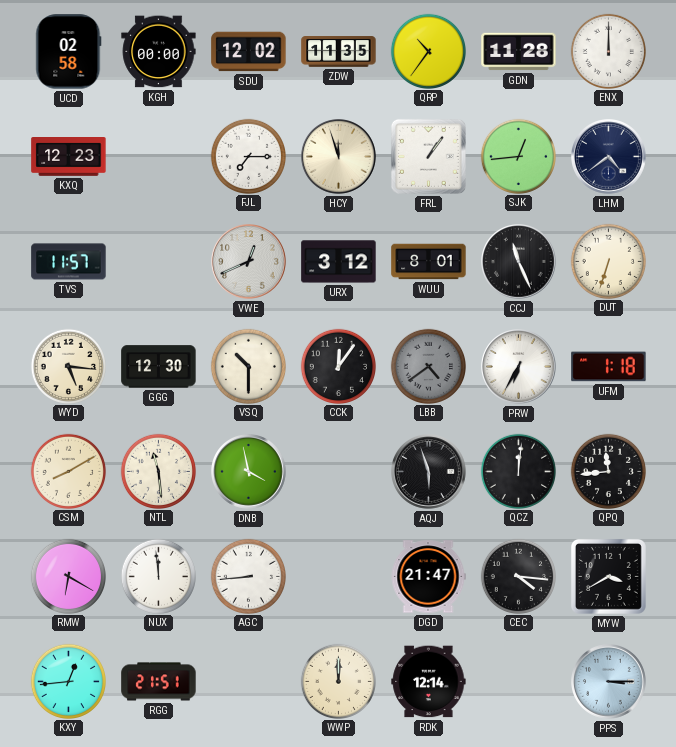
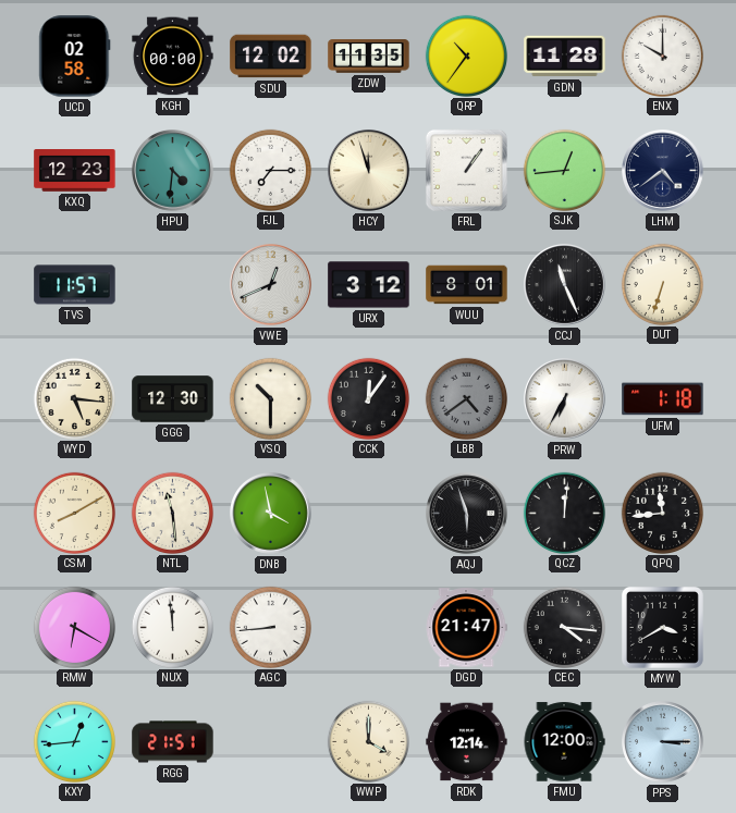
ENX: 12:00 -> 10:00 (662, 56)
HPU: none -> 4:31 (173, 171)
WWP: 12:00 -> 4:00 (368, 741)
FMU: none -> 12:00 (564, 742)
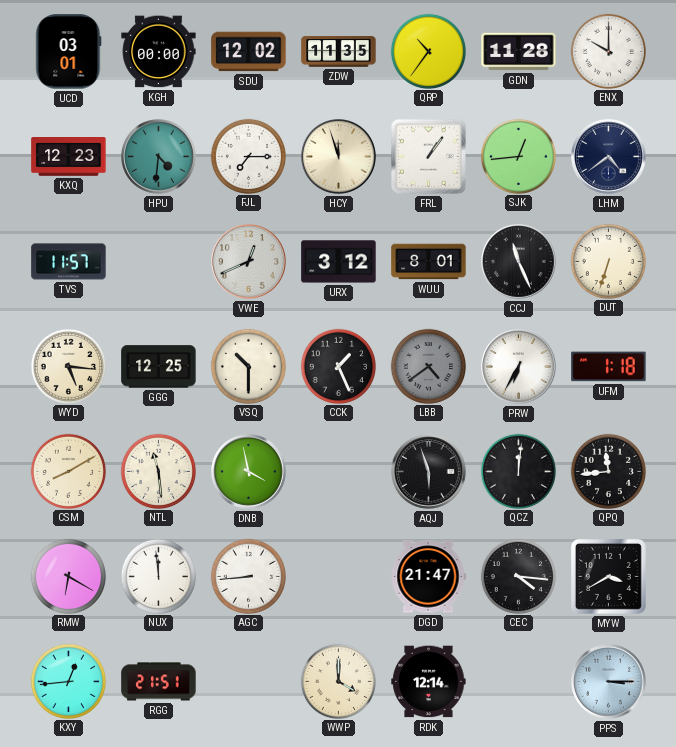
UCD: 02:58 -> 03:01 (69, 52)
GGG: 12:30 -> 12:25 (159, 367)
CCK: 12:06 -> 1:26 (338, 366)
FMU: 12:00 -> none (564, 742)
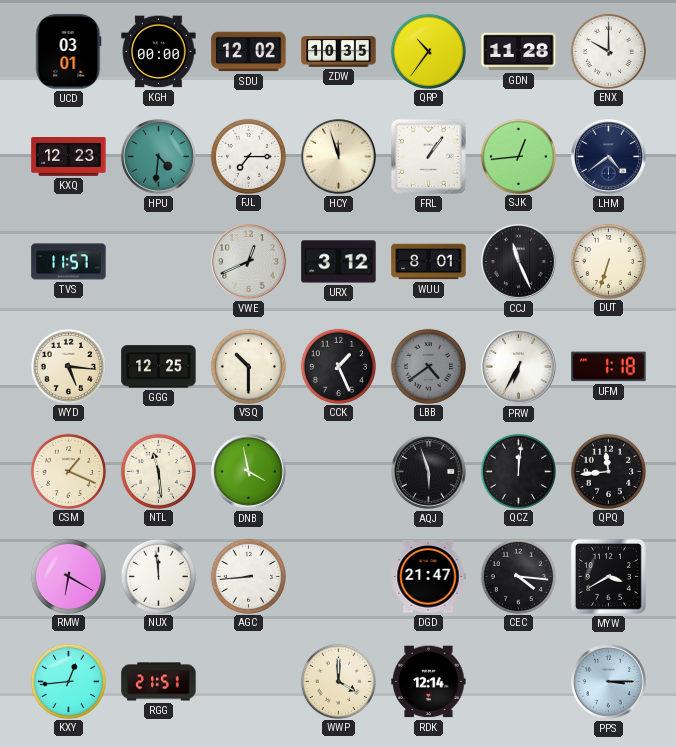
ZDW: 11:35 -> 10:35 (339, 52)
CSM: 8:10 -> 1:19 (68, 471)
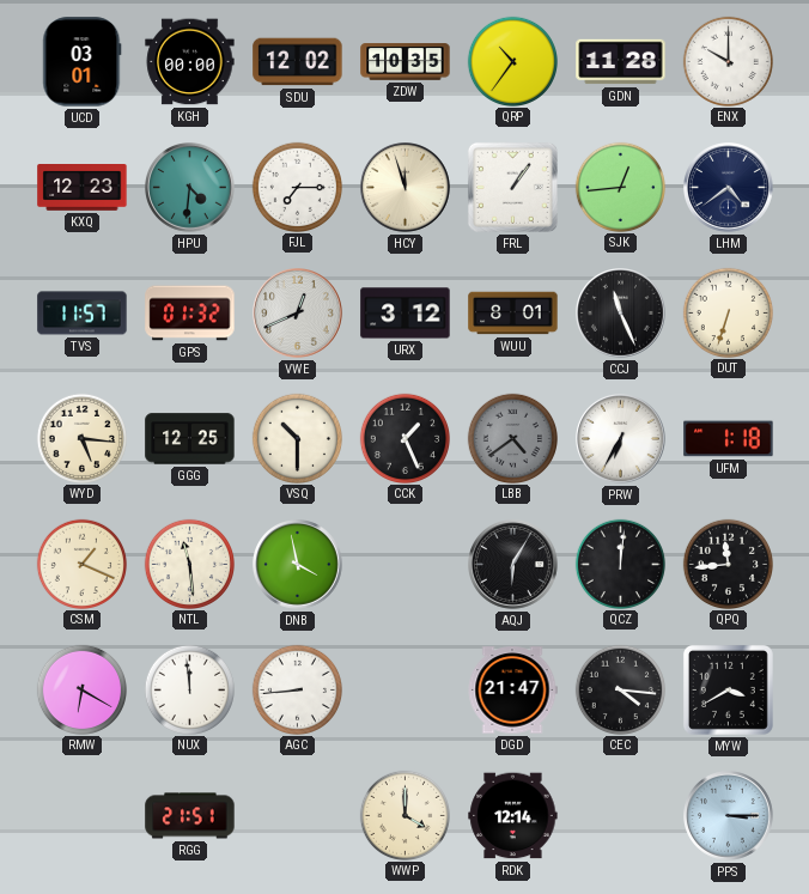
GPS: none -> 01:32 (190, 314)
AQJ: 5:57 -> 6:05 (513, 565)
KXY: 12:44 -> none (68, 681)
